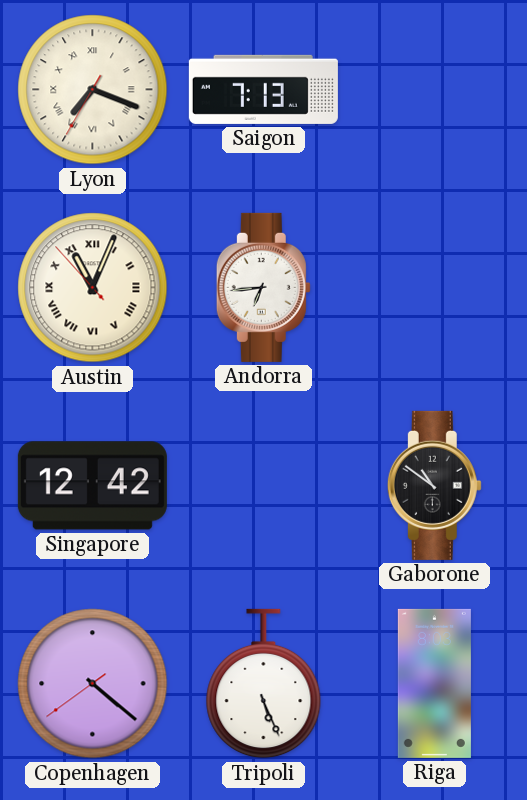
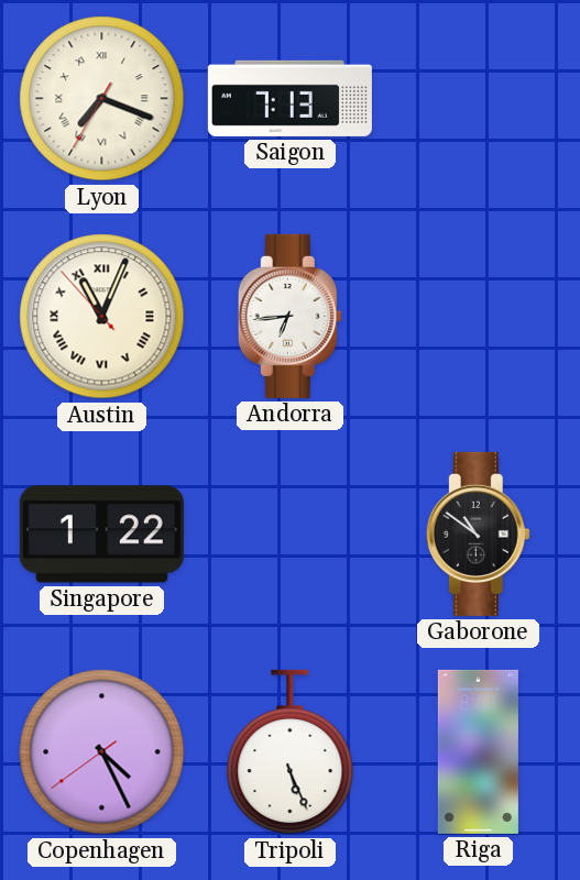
Singapore: 12:42 -> 1:22 (101, 535)
Copenhagen: 4:21 -> 4:25 (102, 752)
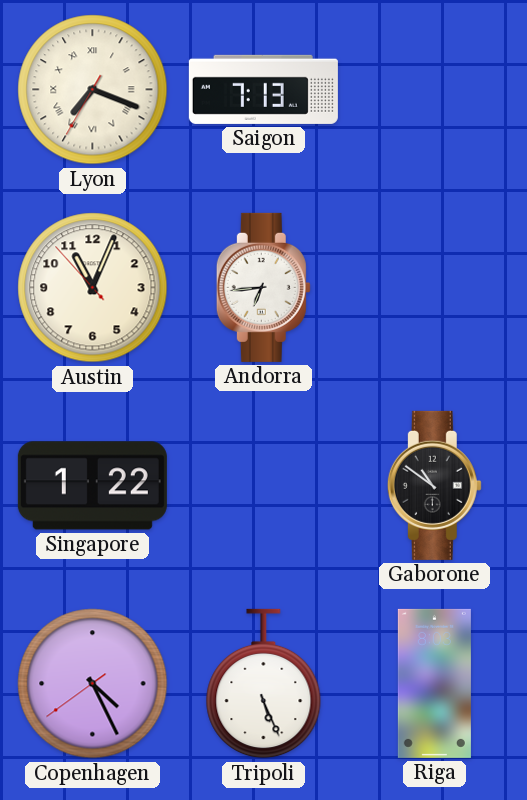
Austin numerals: Roman -> Arabic (93, 288)
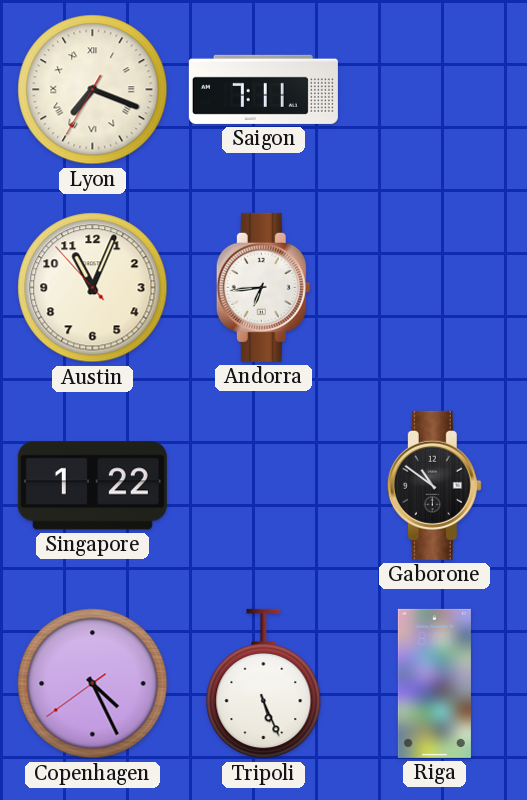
Saigon: 7:13 -> 7:11 (263, 89)
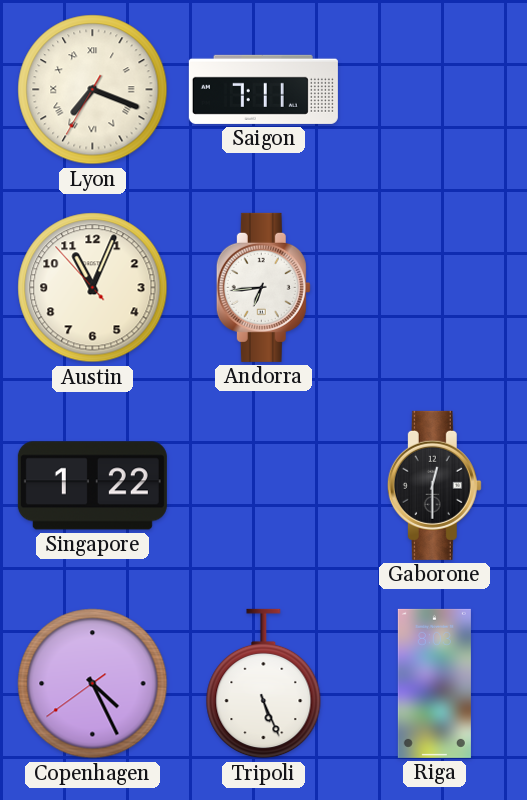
Gaborone: 10:51 -> 12:30 (434, 485)
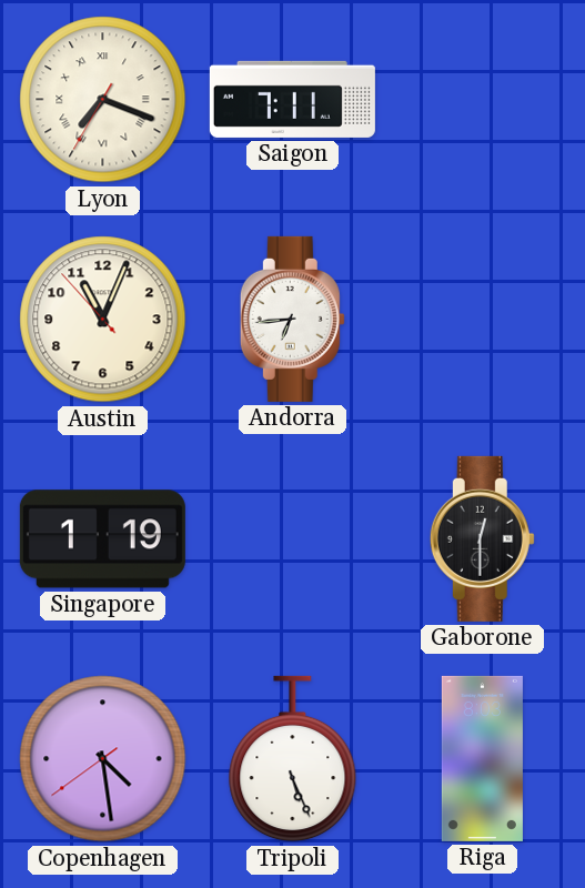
Singapore: 1:22 -> 1:19 (102, 539)
Copenhagen: 4:25 -> 4:28 (103, 759)
